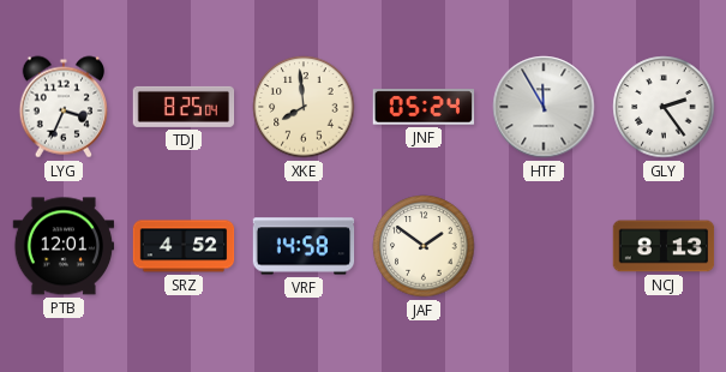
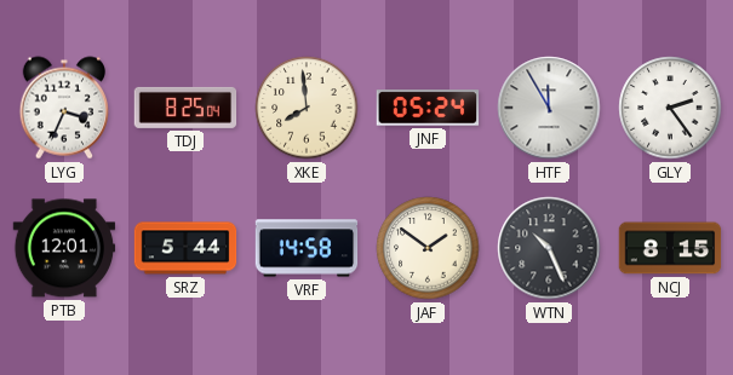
SRZ: 4:52 -> 5:44 (185, 248)
WTN: none -> 10:26 (549, 248)
NCJ: 8:13 -> 8:15 (670, 248)
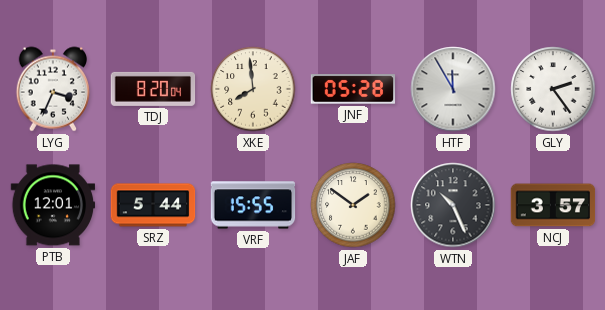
TDJ: 8:25 -> 8:20 (153, 89)
JNF: 05:24 -> 05:28 (353, 89)
VRF: 14:58 -> 15:55 (253, 205)
NCJ: 8:15 -> 3:57 (553, 205)
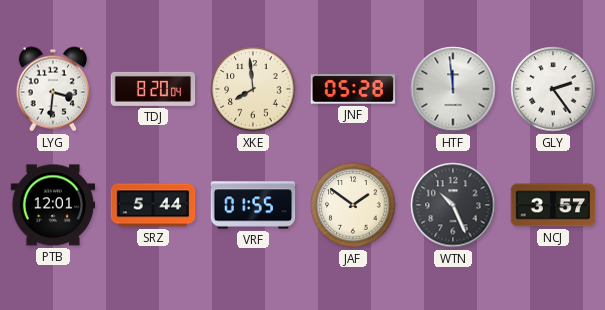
LYG: 3:34 -> 3:31 (52, 89)
HTF: 11:55 -> 11:59 (453, 89)
VRF: 15:55 -> 01:55 (253, 205)
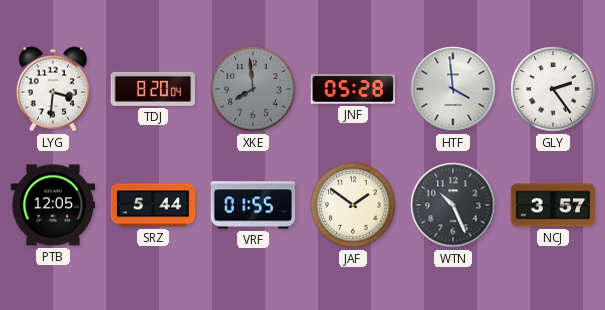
XKE dial: cream -> grey (253, 89)
HTF: 11:59 -> 3:59 (453, 89)
PTB: 12:01 -> 12:05 (53, 205)
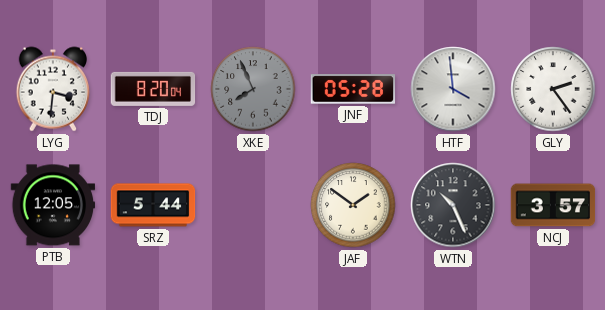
XKE: 7:59 -> 7:56 (253, 89)
VRF: 01:55 -> none (253, 205)
